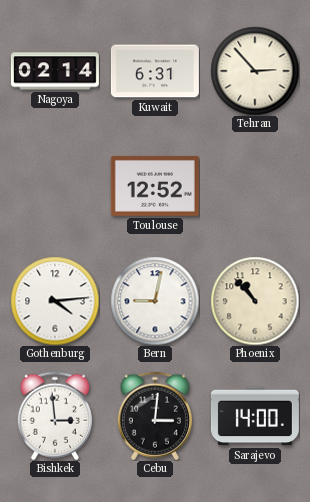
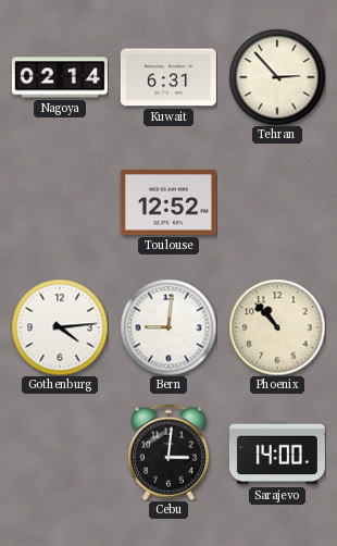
Bern: 9:02 -> 9:01 (168, 327)
Bishkek: 2:59 -> none (55, 416)
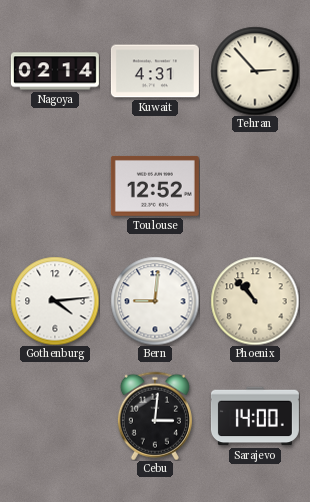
Kuwait: 6:31 -> 4:31 (155, 71)
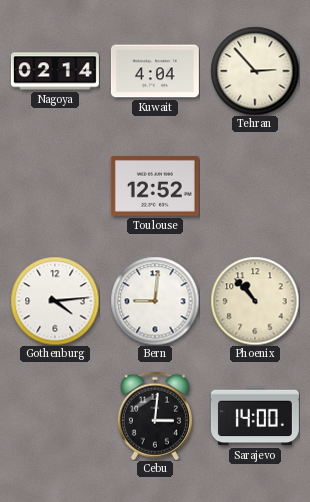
Kuwait: 4:31 -> 4:04 (155, 71)
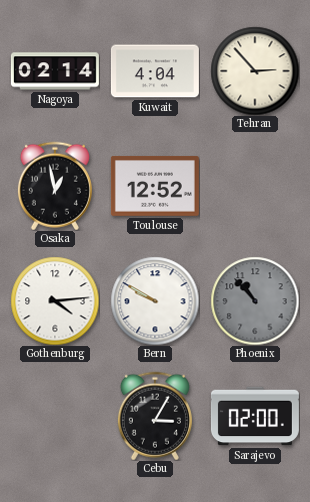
Osaka: none -> 12:58 (55, 186)
Bern: 9:01 -> 9:50 (155, 301)
Phoenix dial: cream -> grey (255, 301)
Cebu: 3:01 -> 3:05 (155, 416)
Sarajevo: 14:00 -> 02:00 (255, 416)
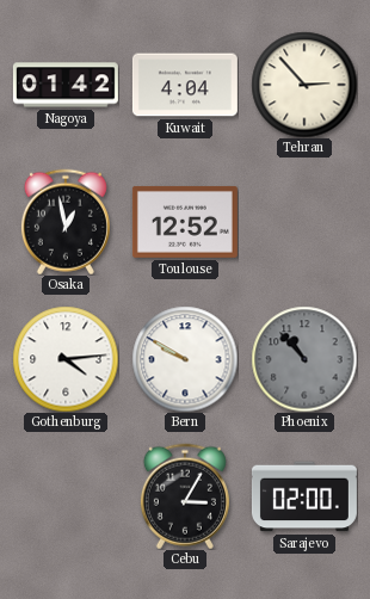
Nagoya: 02:14 -> 01:42 (66, 85)
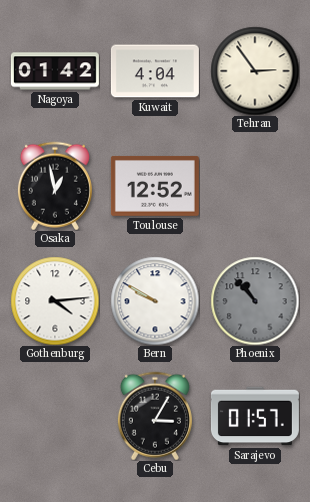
Tehran: 2:53 -> 2:54 (255, 71)
Sarajevo: 02:00 -> 01:57 (255, 416)
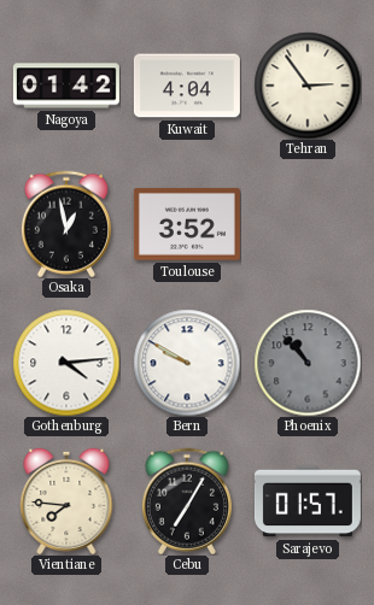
Toulouse: 12:52 -> 3:52 (187, 224)
Vientiane: none -> 7:46 (66, 501)
Cebu: 3:05 -> 7:05 (187, 501)
